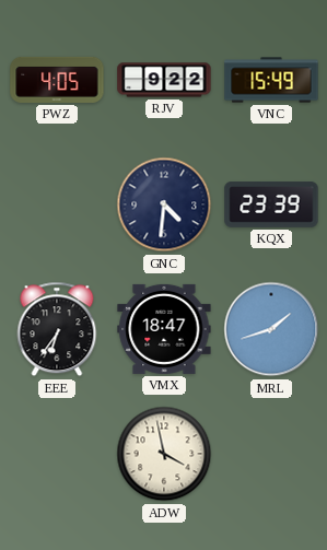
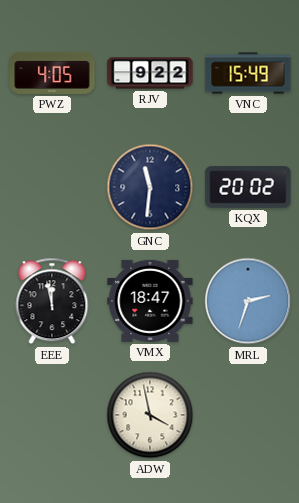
GNC: 4:31 -> 11:31 (150, 187)
KQX: 23:39 -> 20:02 (248, 187)
EEE: 6:36 -> 11:58 (52, 301)
MRL: 1:42 -> 2:33 (248, 301)
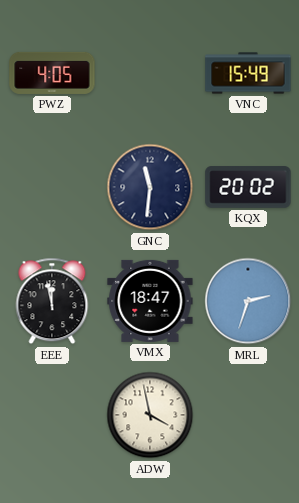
RJV: 9:22 -> none (150, 73)
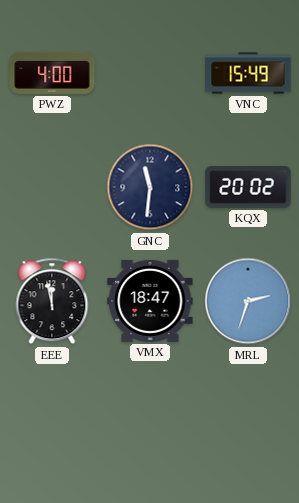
PWZ: 4:05 -> 4:00 (52, 73)
ADW: 3:58 -> none (150, 415)
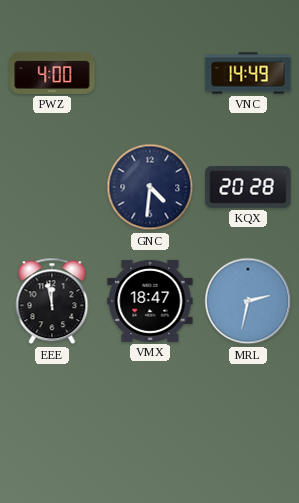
VNC: 15:49 -> 14:49 (248, 73)
GNC: 11:31 -> 4:31 (150, 187)
KQX: 20:02 -> 20:28 (248, 187)
MRL: 2:33 -> 2:32 (248, 301)
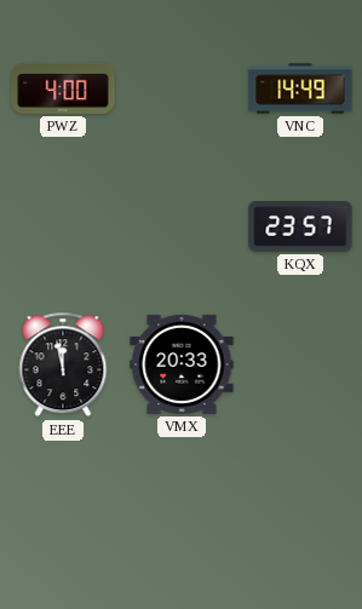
GNC: 4:31 -> none (150, 187)
KQX: 20:28 -> 23:57 (300, 226)
VMX: 18:47 -> 20:33 (182, 364)
MRL: 2:32 -> none (248, 301)
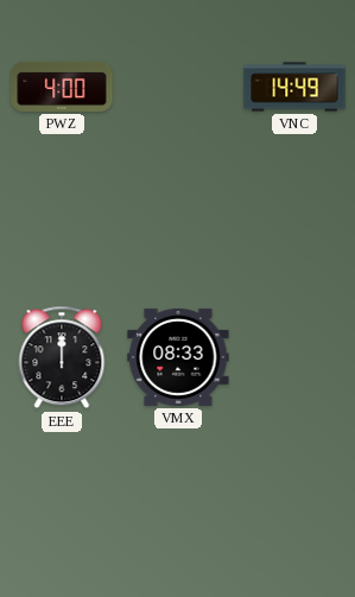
KQX: 23:57 -> none (300, 226)
EEE: 11:58 -> 12:00 (62, 357)
VMX: 20:33 -> 08:33 (178, 357)
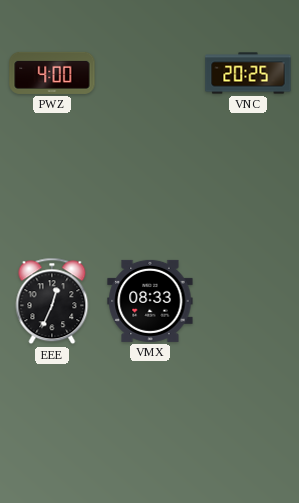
VNC: 14:49 -> 20:25 (248, 73)
EEE: 12:00 -> 12:34 (52, 301)
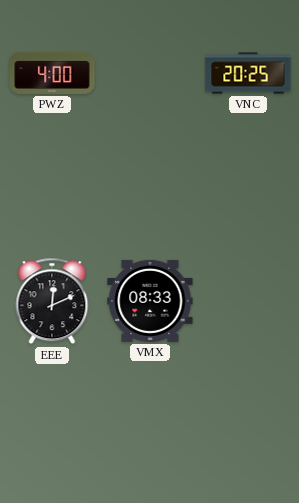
EEE: 12:34 -> 12:11 (52, 301)
